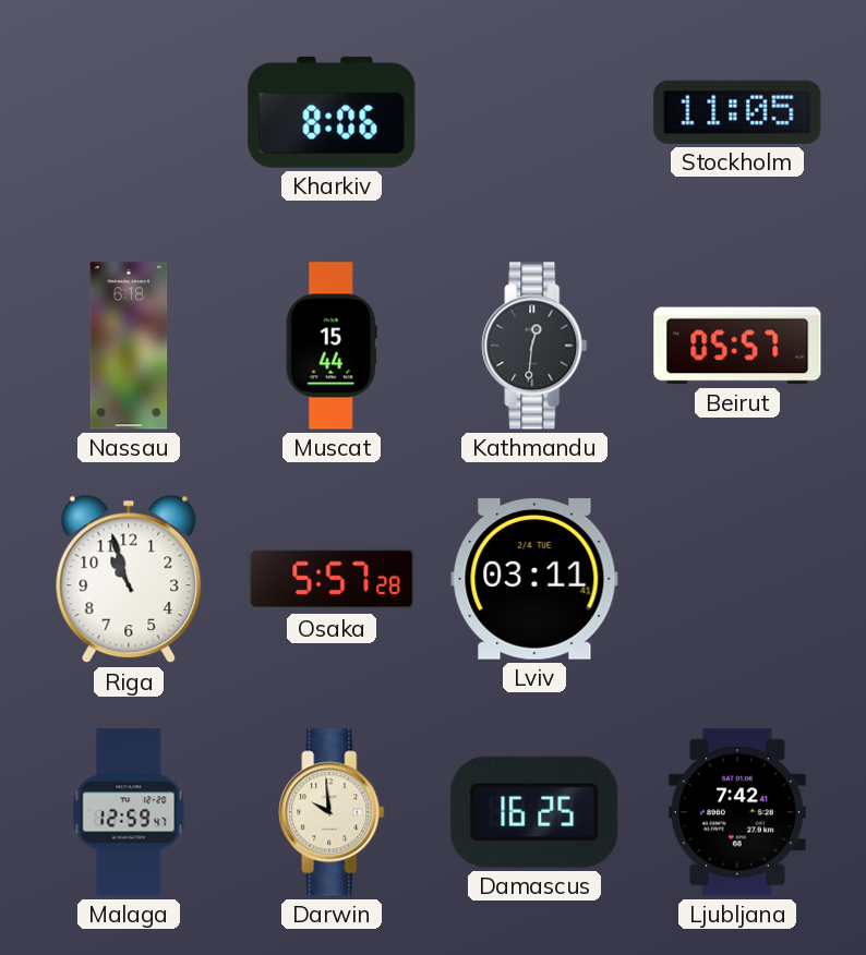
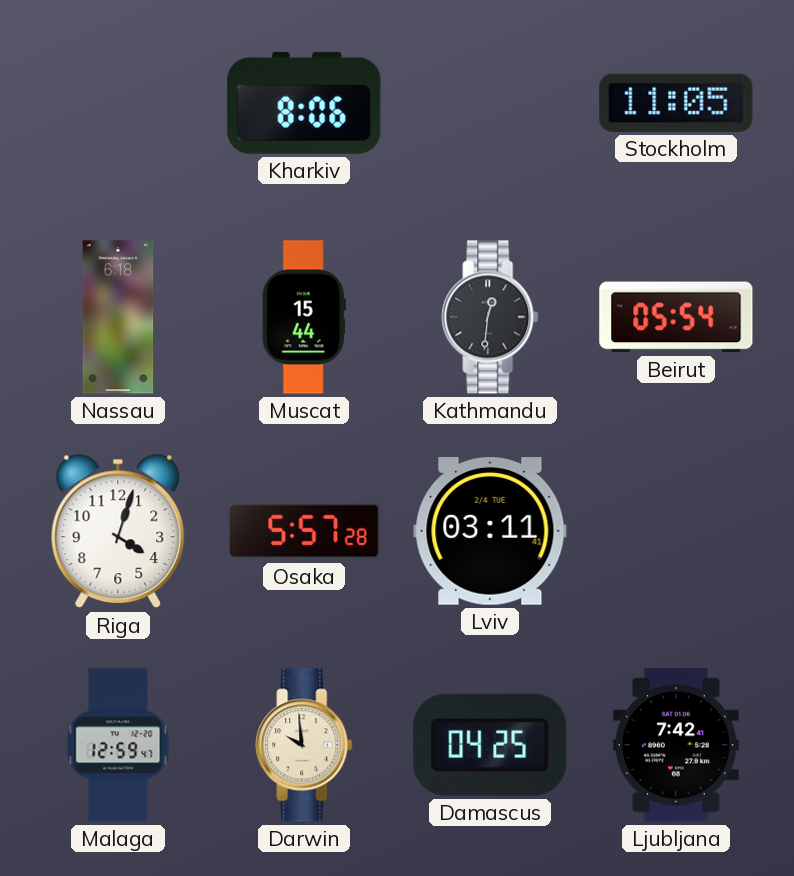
Beirut: 05:57 -> 05:54 (676, 317)
Riga: 10:57 -> 4:03 (118, 531)
Damascus: 16:25 -> 04:25 (490, 745)
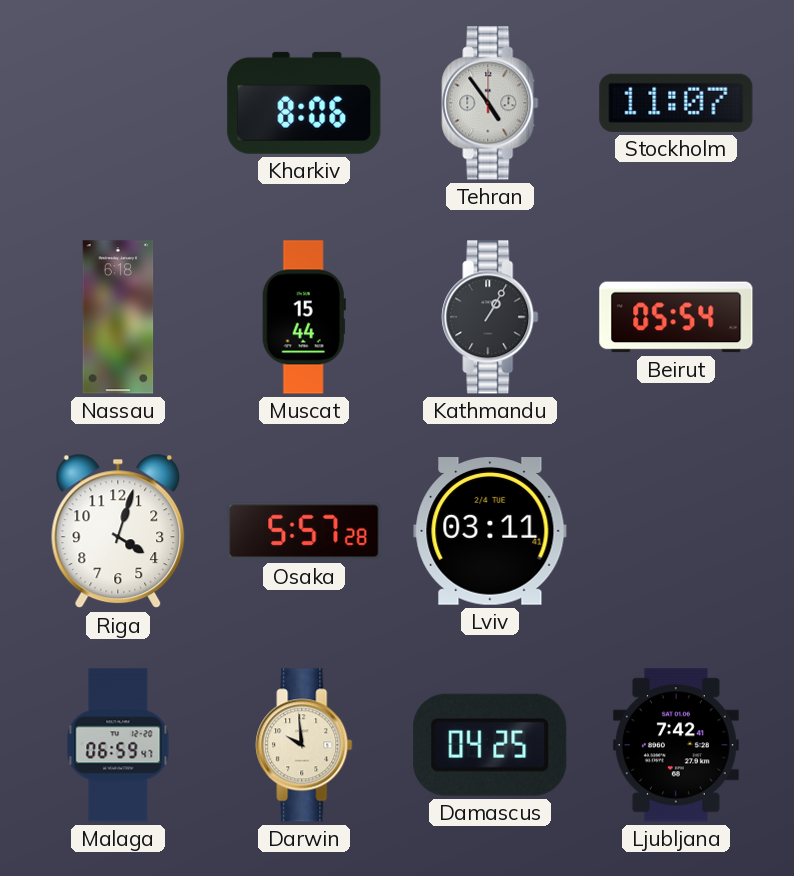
Tehran: none -> 4:54 (490, 103)
Stockholm: 11:05 -> 11:07 (676, 103)
Kathmandu: 12:31 -> 1:05 (490, 317)
Malaga: 12:59 -> 06:59 (118, 745)
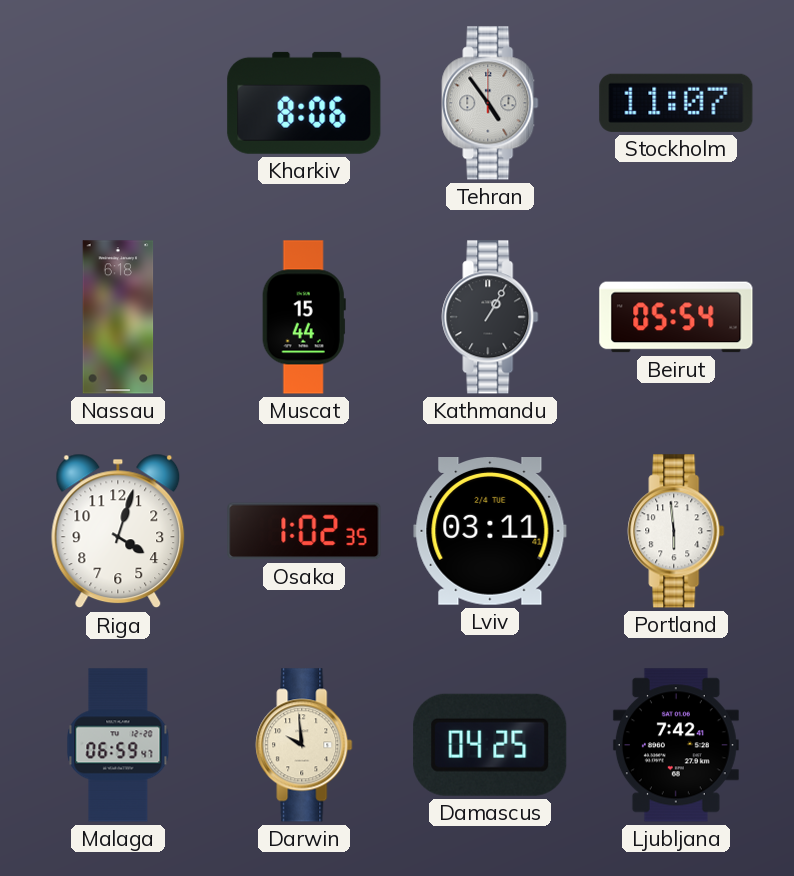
Osaka: 5:57 -> 1:02 (304, 531)
Portland: none -> 5:59 (676, 531)
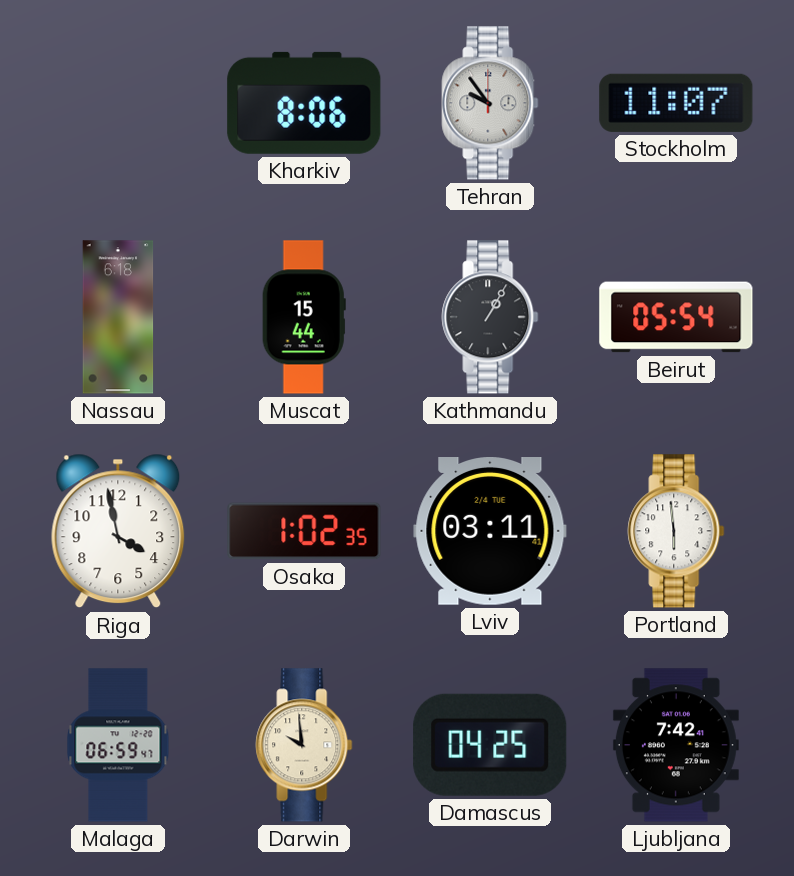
Tehran: 4:54 -> 9:54 (490, 103)
Riga: 4:03 -> 3:58 (118, 531)
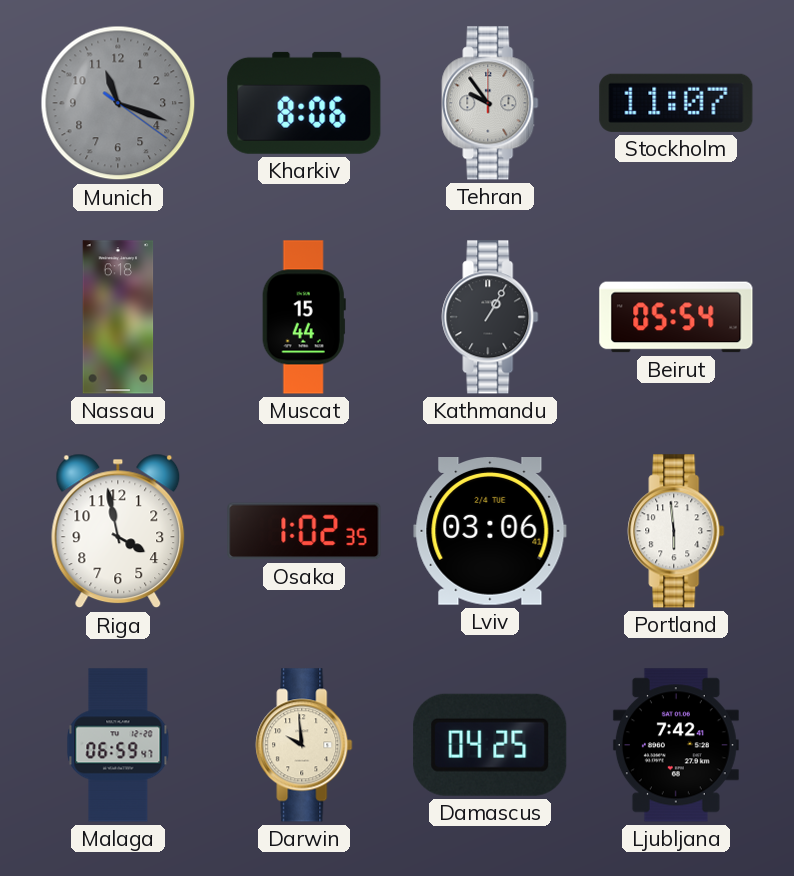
Munich: none -> 11:18 (118, 103)
Lviv: 03:11 -> 03:06 (490, 532)
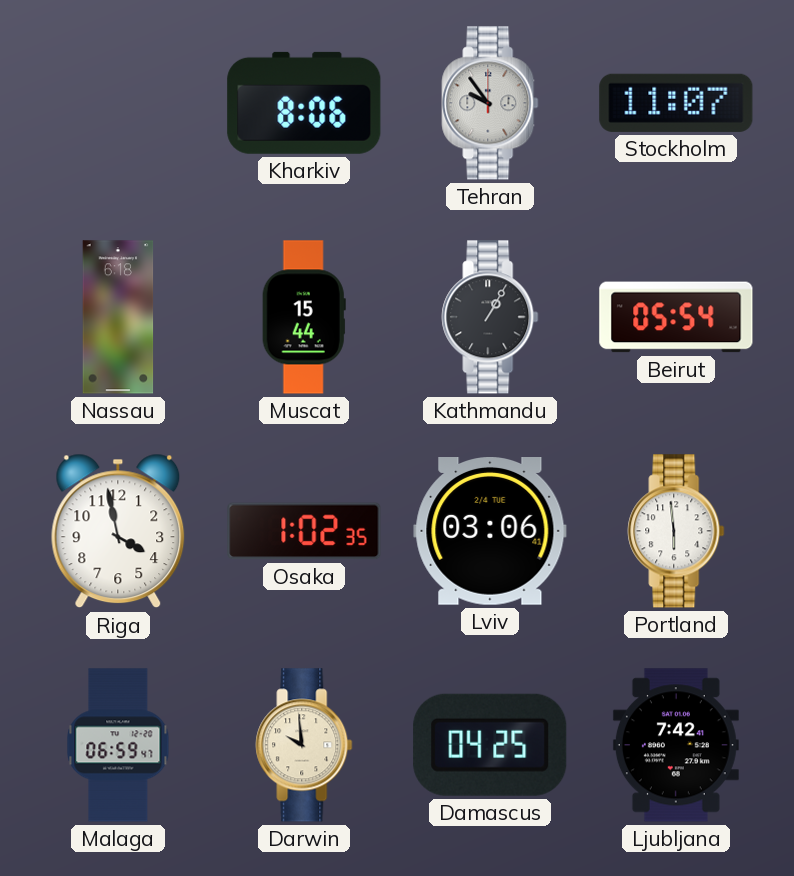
Munich: 11:18 -> none (118, 103)
